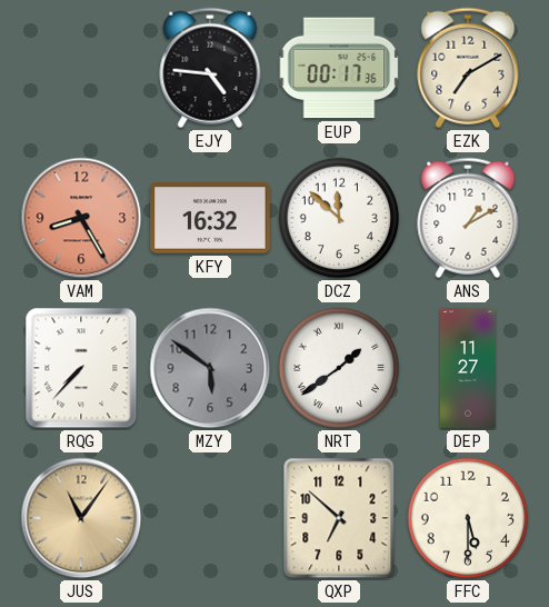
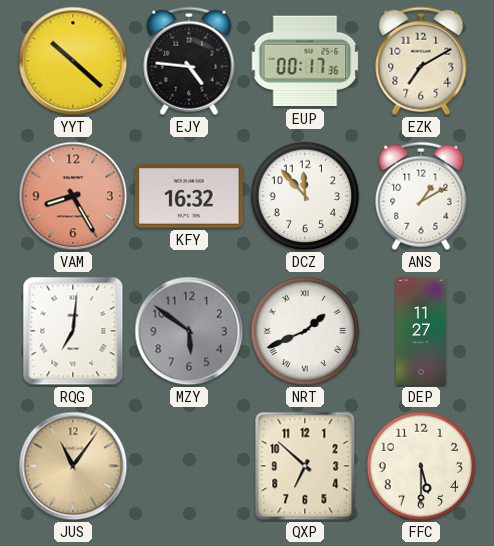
YYT: none -> 10:22 (73, 61)
DCZ: 11:52 -> 11:53 (305, 196)
RQG: 7:37 -> 7:01 (73, 331)
NRT: 1:39 -> 1:41 (305, 331)
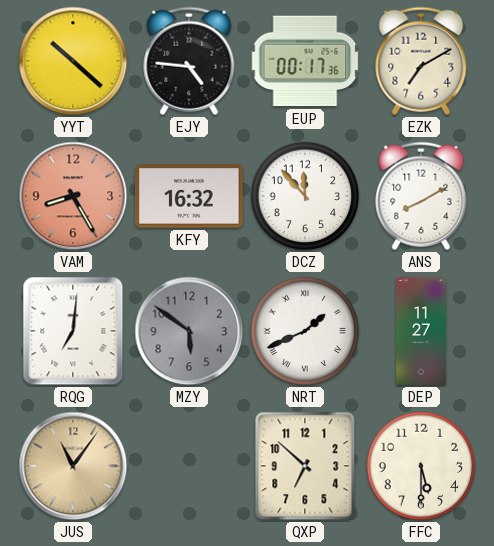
ANS: 1:10 -> 8:10 (421, 196)
